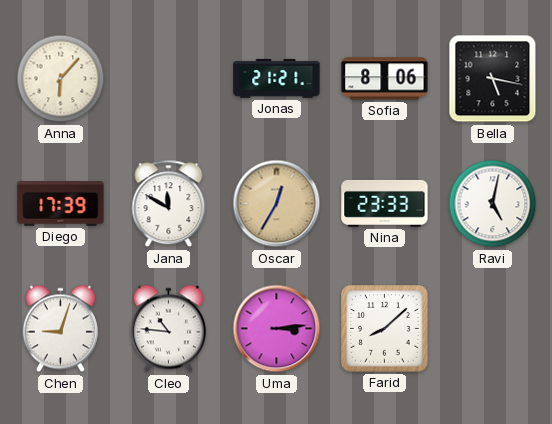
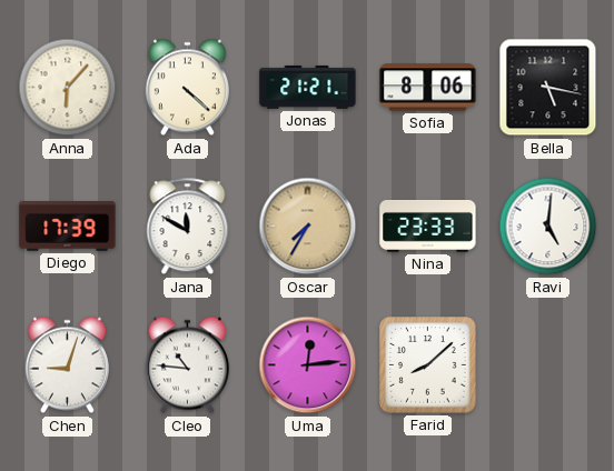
Ada: none -> 4:22 (187, 88)
Oscar: 12:35 -> 7:35 (308, 227)
Ravi: 5:02 -> 5:01 (548, 227)
Uma: 3:14 -> 12:14 (308, 365)
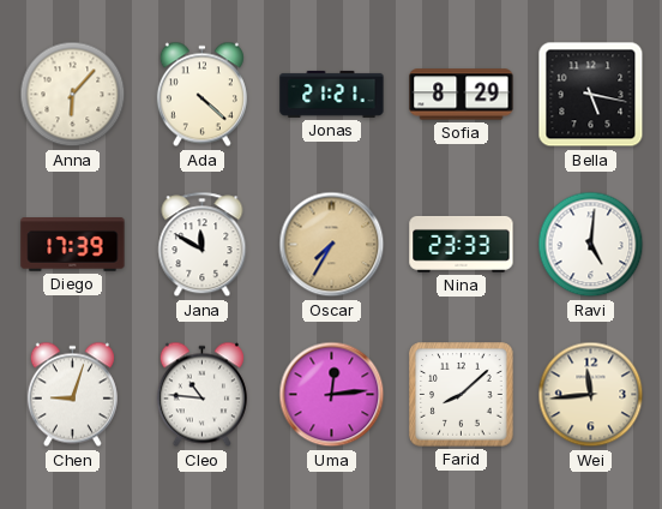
Sofia: 8:06 -> 8:29 (462, 95)
Wei: none -> 11:44 (591, 395)
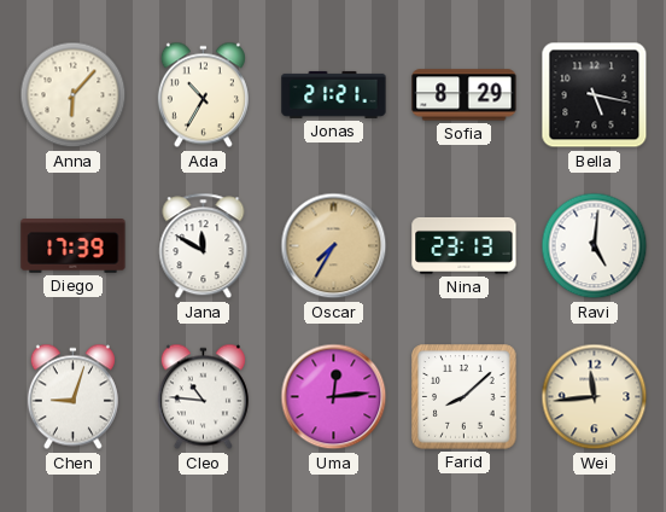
Ada: 4:22 -> 10:35 (203, 95)
Nina: 23:33 -> 23:13 (465, 245)
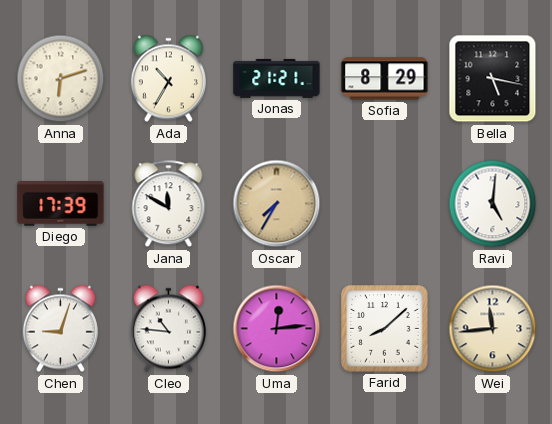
Anna: 6:07 -> 6:12 (61, 79)
Nina: 23:13 -> none (465, 245)
